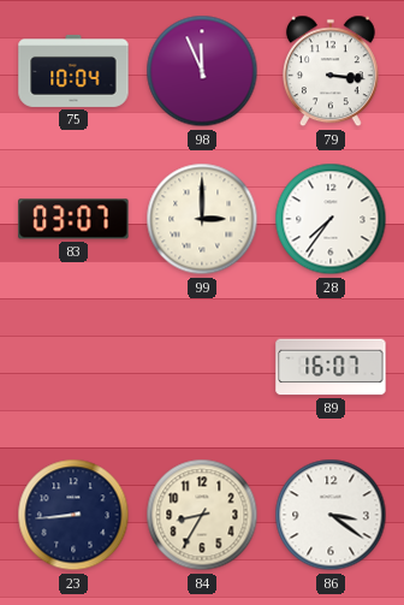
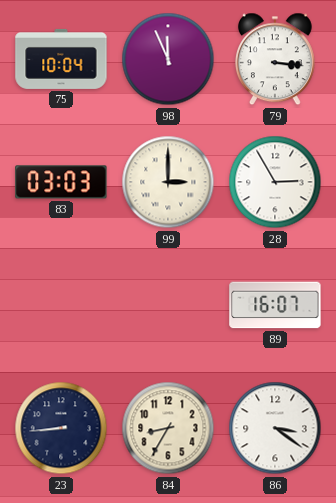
83: 03:07 -> 03:03 (61, 182)
28: 7:36 -> 2:55 (275, 182)
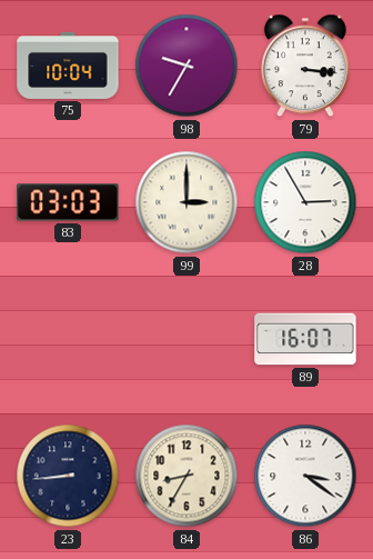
98: 11:56 -> 9:35 (186, 66)
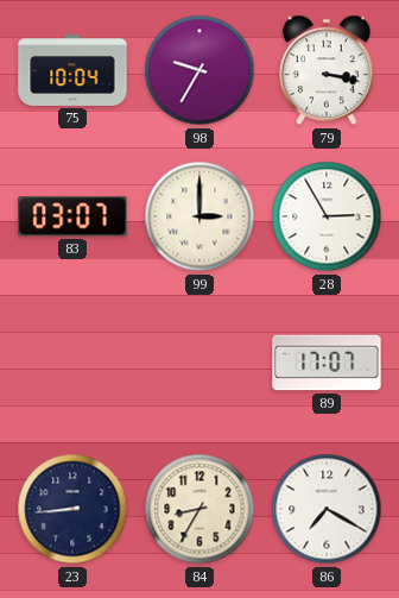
79: 3:16 -> 3:17 (327, 70)
83: 03:03 -> 03:07 (72, 216)
89: 16:07 -> 17:07 (327, 363)
86: 3:21 -> 7:20 (327, 509)
